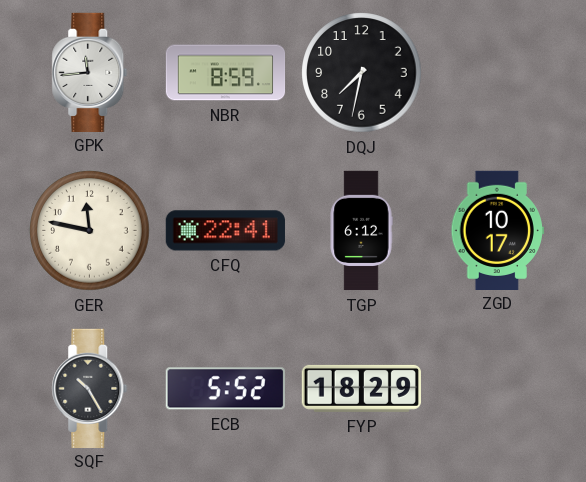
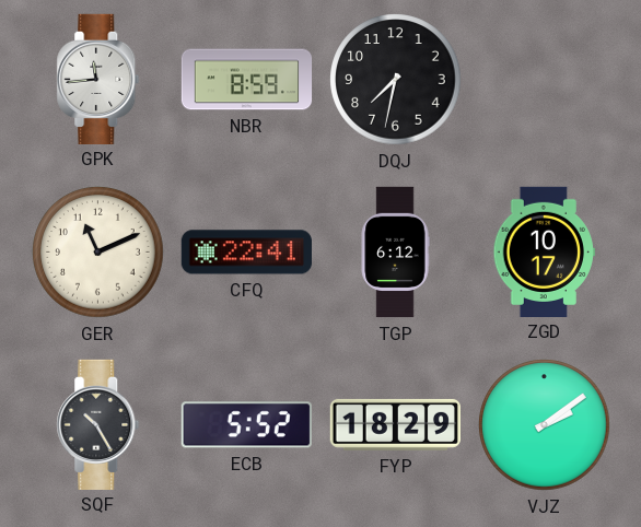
GER: 11:47 -> 11:11 (98, 253)
VJZ: none -> 2:09 (545, 425)
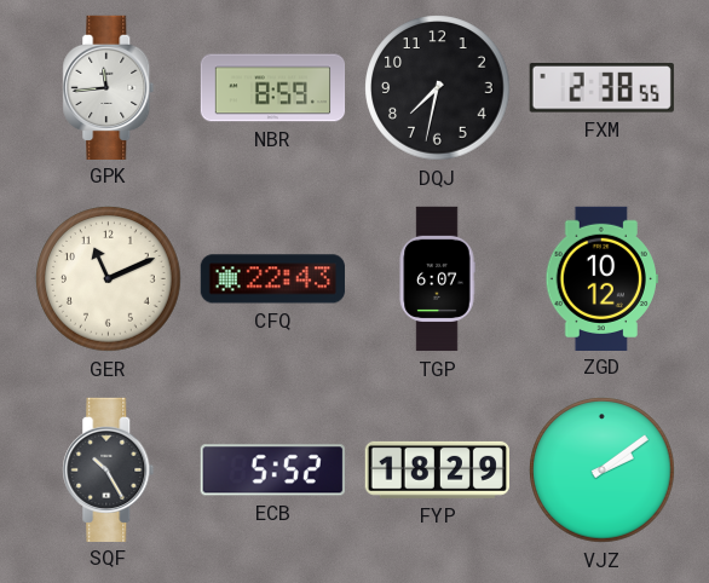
FXM: none -> 2:38 (601, 88)
CFQ: 22:41 -> 22:43 (272, 279)
TGP: 6:12 -> 6:07 (437, 279)
ZGD: 10:17 -> 10:12 (601, 278)
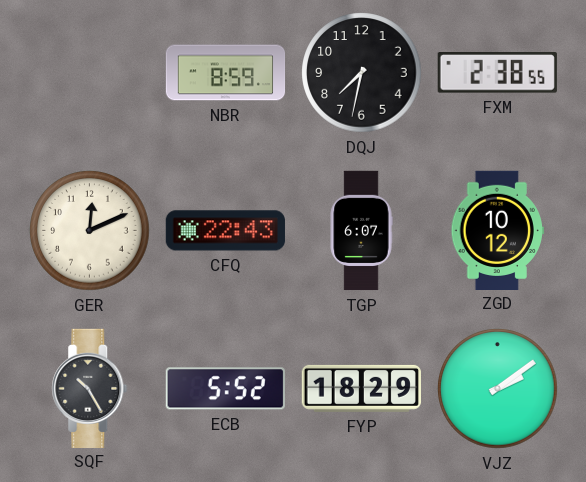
GPK: 11:44 -> none (109, 87)
GER: 11:11 -> 12:11 (90, 231)
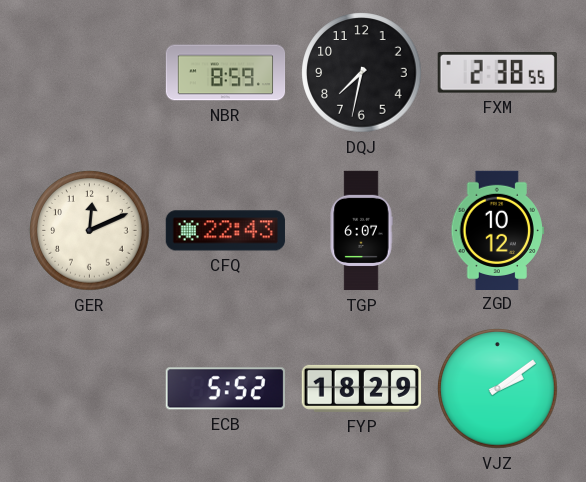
SQF: 10:25 -> none (90, 388)
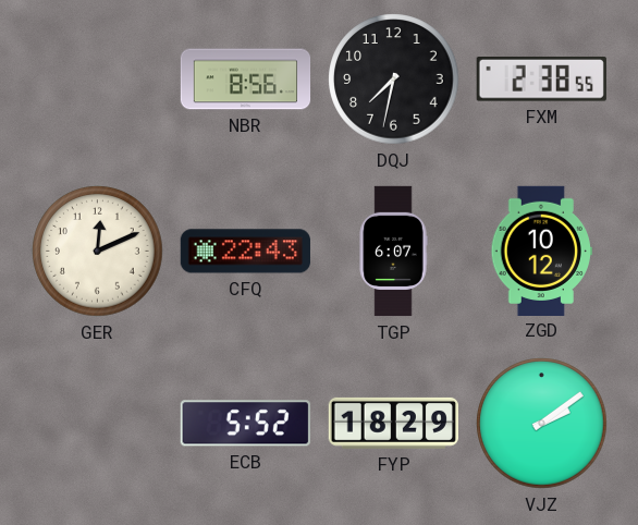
NBR: 8:59 -> 8:56 (246, 80)
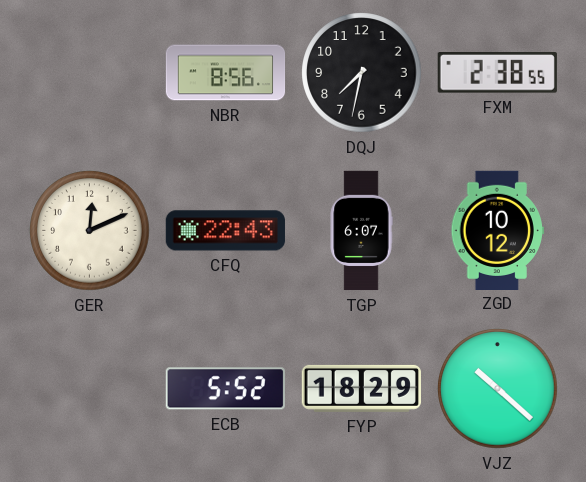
VJZ: 2:09 -> 10:22 (498, 389)
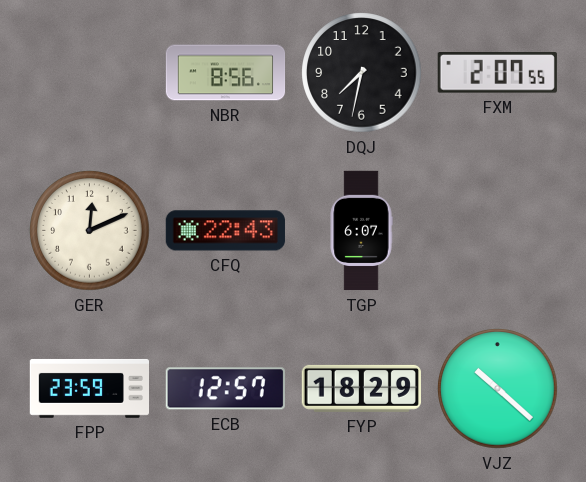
FXM: 2:38 -> 2:07 (497, 73)
ZGD: 10:12 -> none (497, 230)
FPP: none -> 23:59 (90, 389)
ECB: 5:52 -> 12:57 (225, 389)
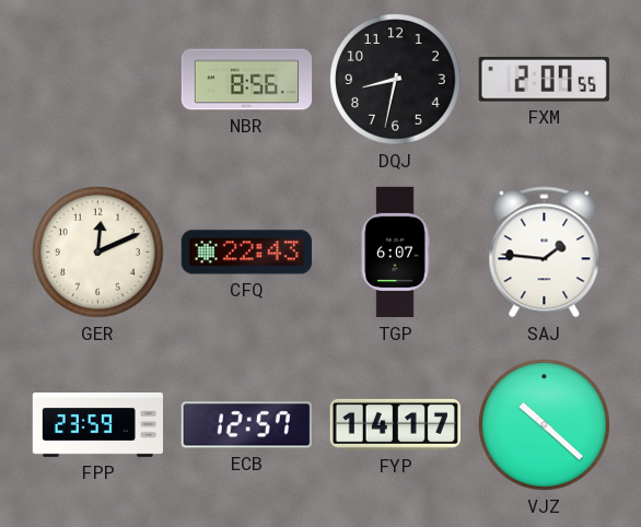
DQJ: 7:32 -> 8:32 (396, 80)
SAJ: none -> 1:46 (545, 253)
FYP: 18:29 -> 14:17 (395, 424)
